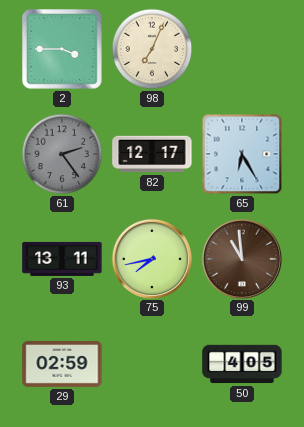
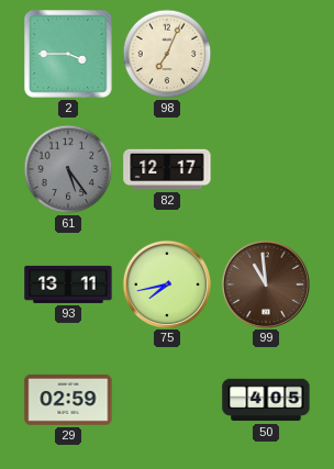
61: 2:24 -> 5:24 (68, 169)
65: 6:25 -> none (242, 154)
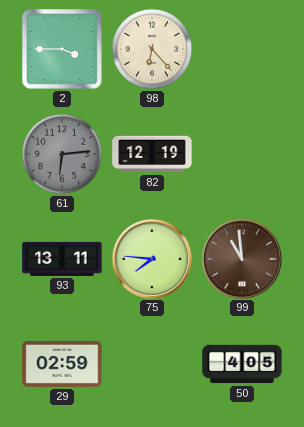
98: 7:04 -> 6:23 (152, 49)
61: 5:24 -> 6:14 (62, 154)
82: 12:17 -> 12:19 (152, 154)
75: 7:43 -> 7:46 (151, 258)
